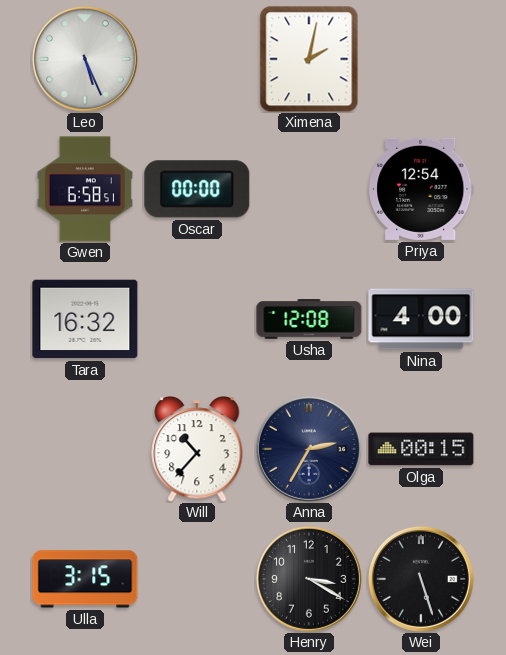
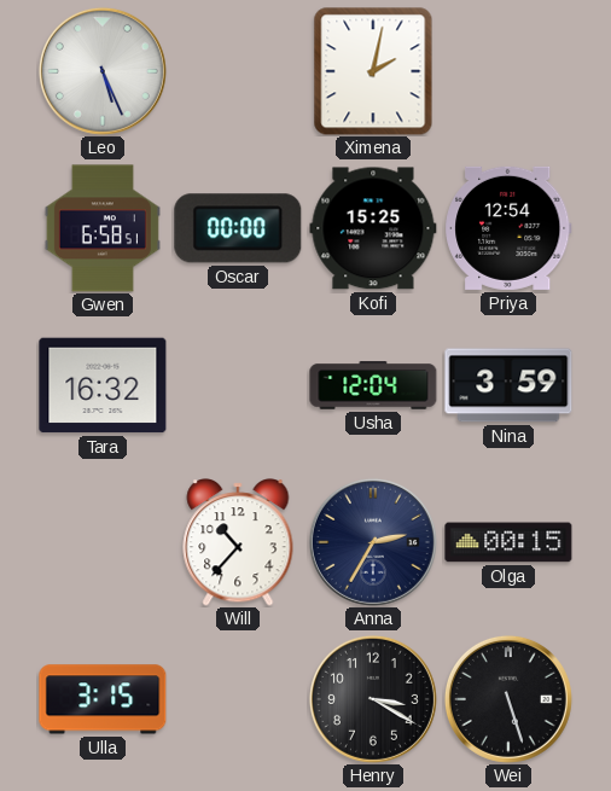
Kofi: none -> 15:25 (373, 228)
Usha: 12:08 -> 12:04 (373, 385)
Nina: 4:00 -> 3:59 (508, 385)
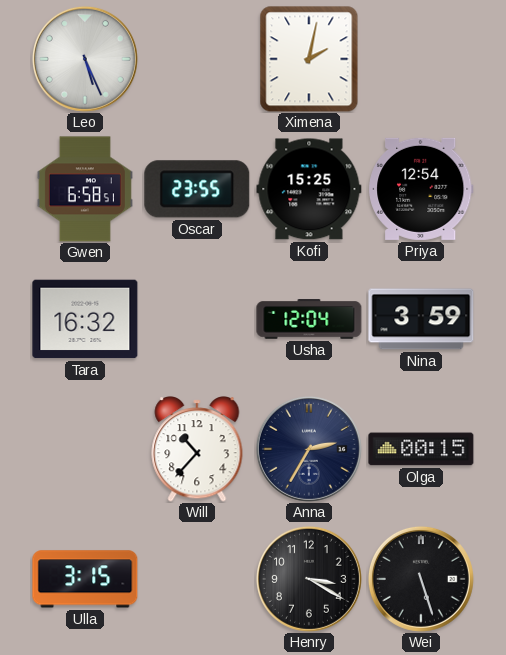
Oscar: 00:00 -> 23:55 (197, 189)
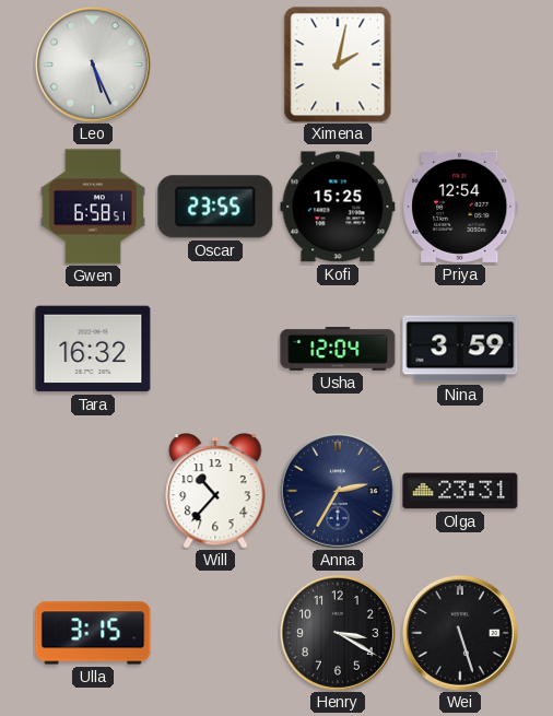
Olga: 00:15 -> 23:31 (460, 491)
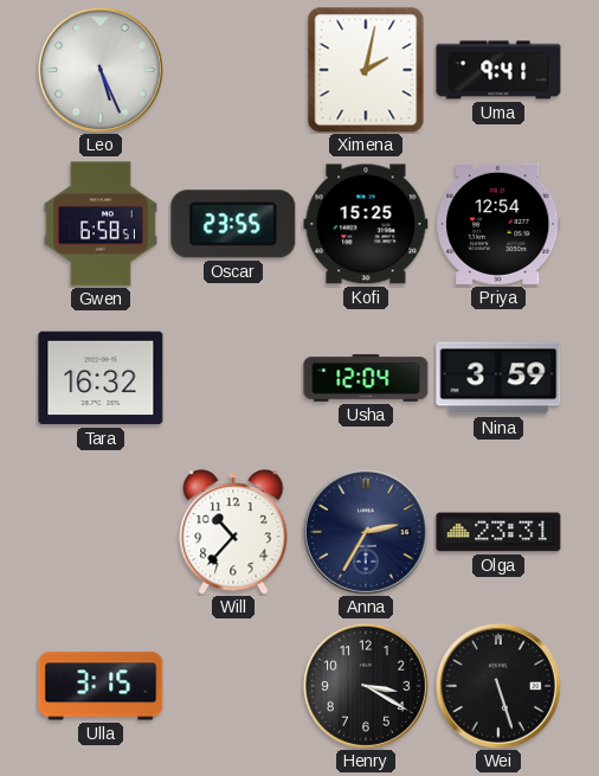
Uma: none -> 9:41 (498, 70)
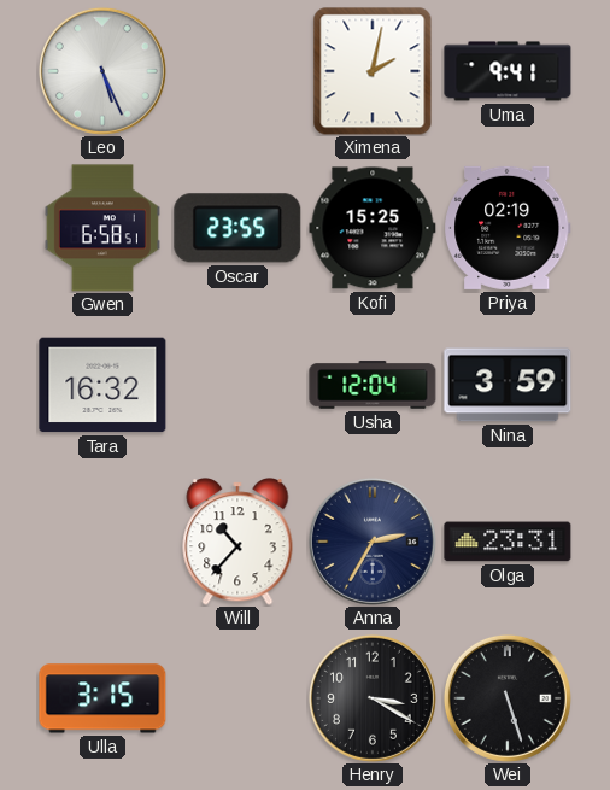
Priya: 12:54 -> 02:19 (508, 228)
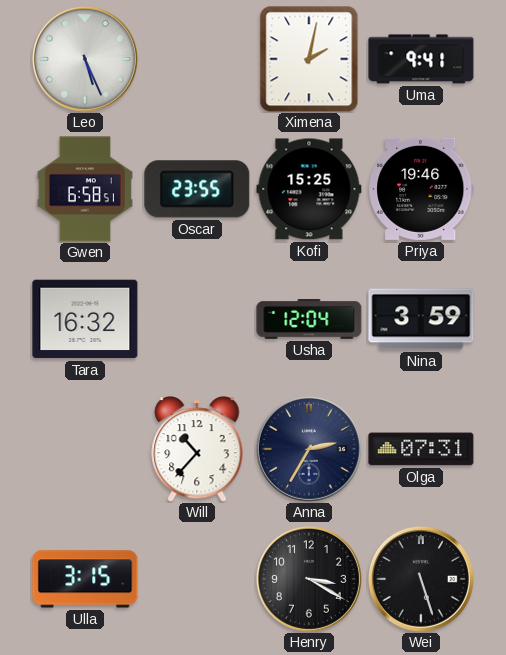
Priya: 02:19 -> 19:46 (421, 189)
Olga: 23:31 -> 07:31 (421, 449)
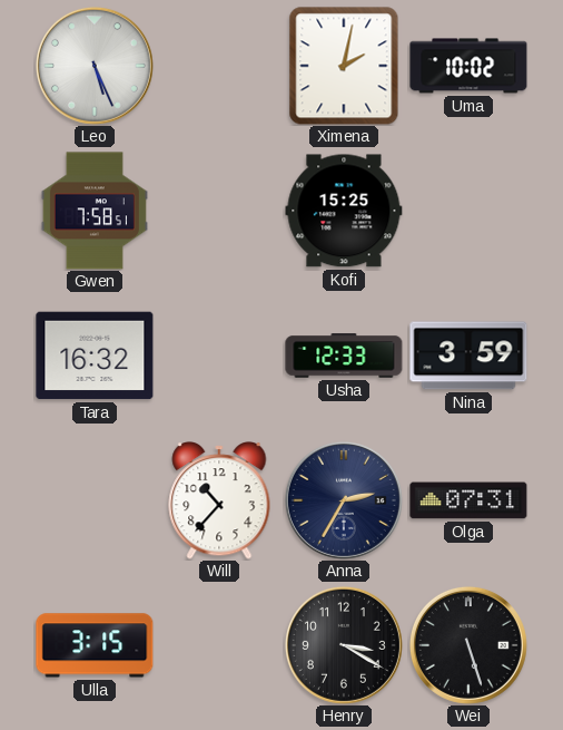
Uma: 9:41 -> 10:02 (468, 66)
Gwen: 6:58 -> 7:58 (95, 211)
Oscar: 23:55 -> none (197, 189)
Priya: 19:46 -> none (421, 189)
Usha: 12:04 -> 12:33 (344, 356)
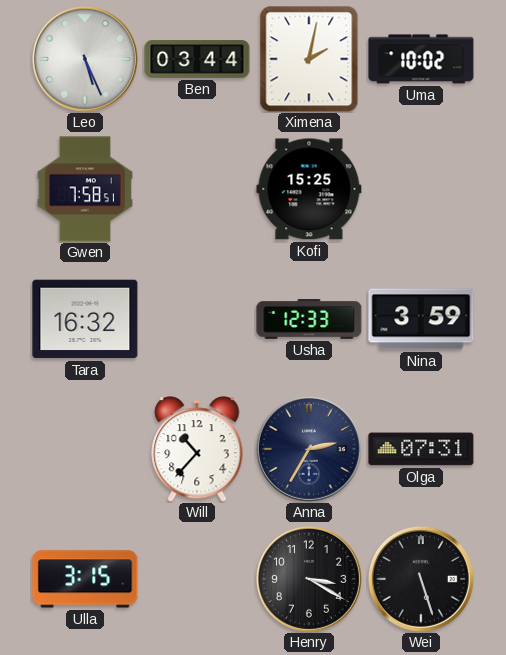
Ben: none -> 03:44 (197, 59)
